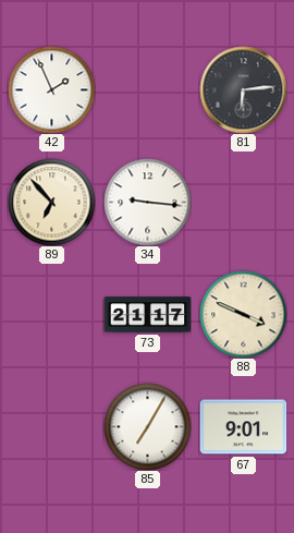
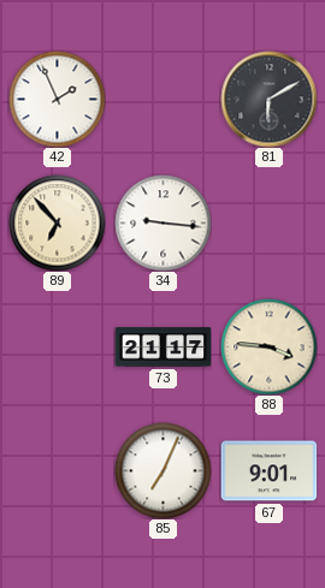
81: 6:14 -> 6:10 (268, 99)
88: 3:49 -> 3:46 (268, 346)
85: 7:05 -> 7:04 (162, 470)
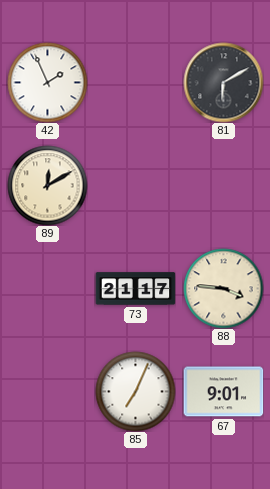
89: 6:53 -> 12:10 (47, 185)
34: 9:16 -> none (162, 222)
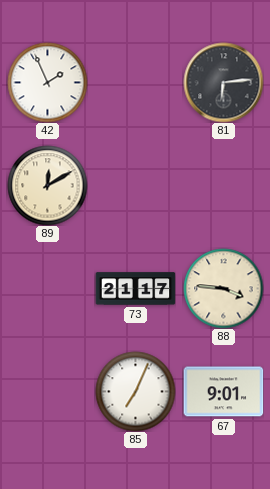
81: 6:10 -> 6:14 (223, 82)
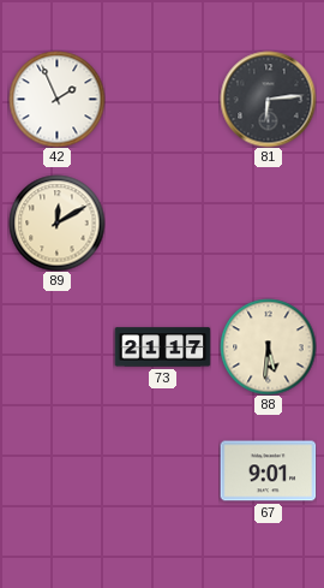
88: 3:46 -> 5:31 (268, 346)
85: 7:04 -> none (135, 391)
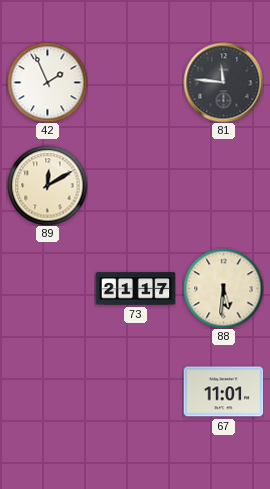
81: 6:14 -> 11:46 (223, 82)
67: 9:01 -> 11:01 (223, 392)
